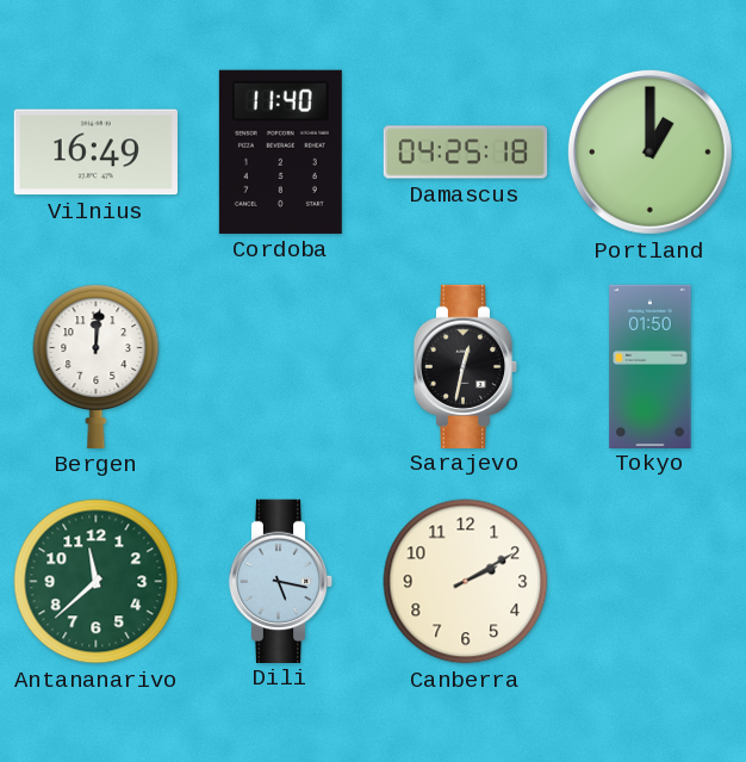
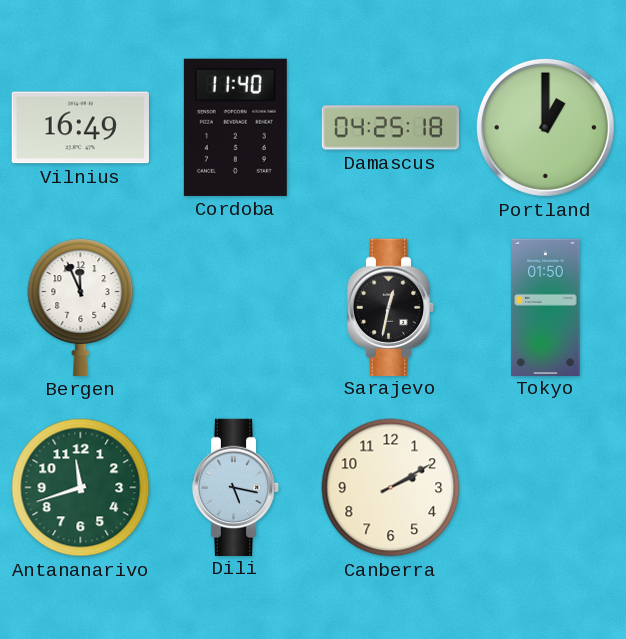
Bergen: 12:01 -> 11:56 (81, 307)
Antananarivo: 11:38 -> 11:42 (81, 488)
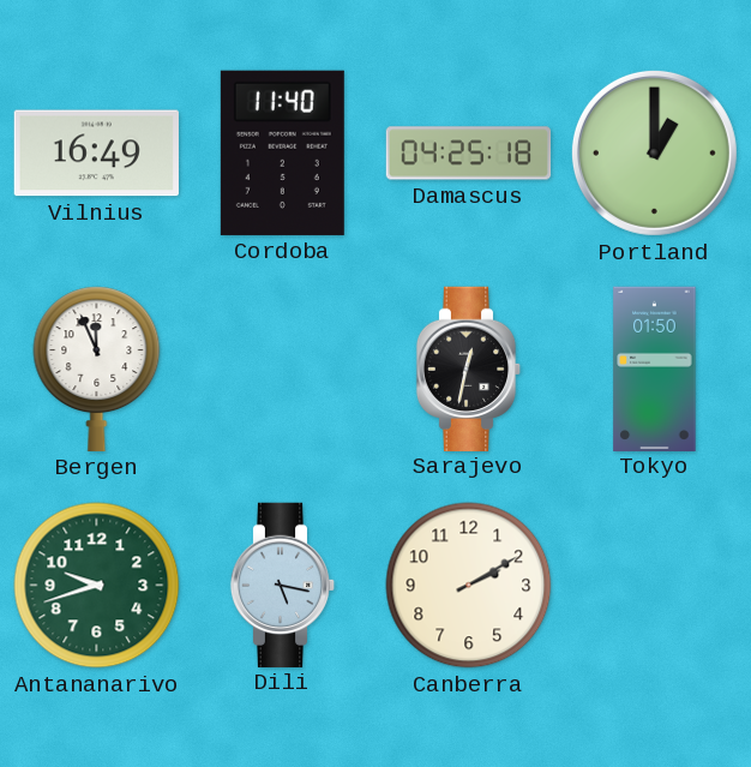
Antananarivo: 11:42 -> 9:42 (97, 586)
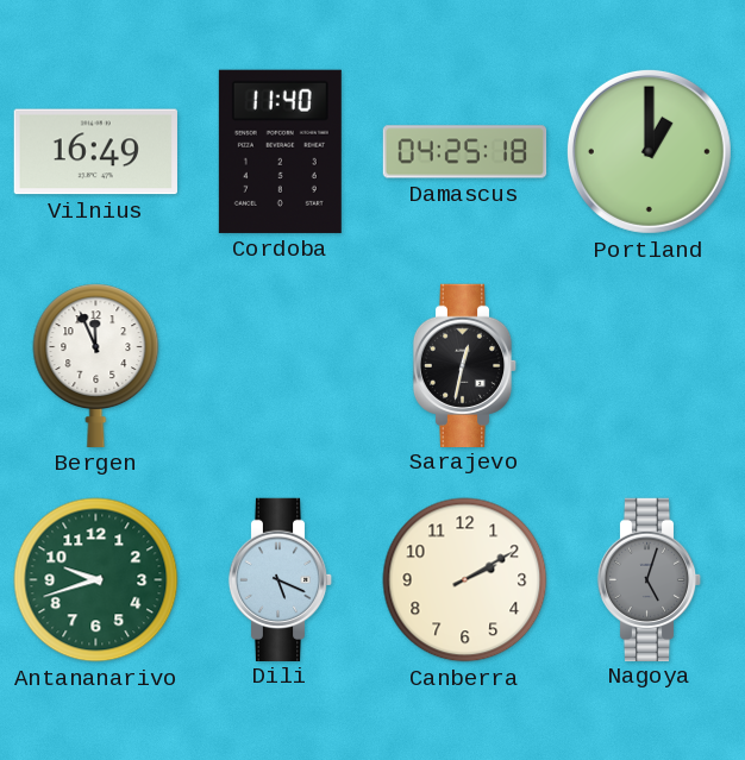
Tokyo: 01:50 -> none (655, 368)
Dili: 5:17 -> 5:19 (281, 579)
Nagoya: none -> 5:03 (650, 579)
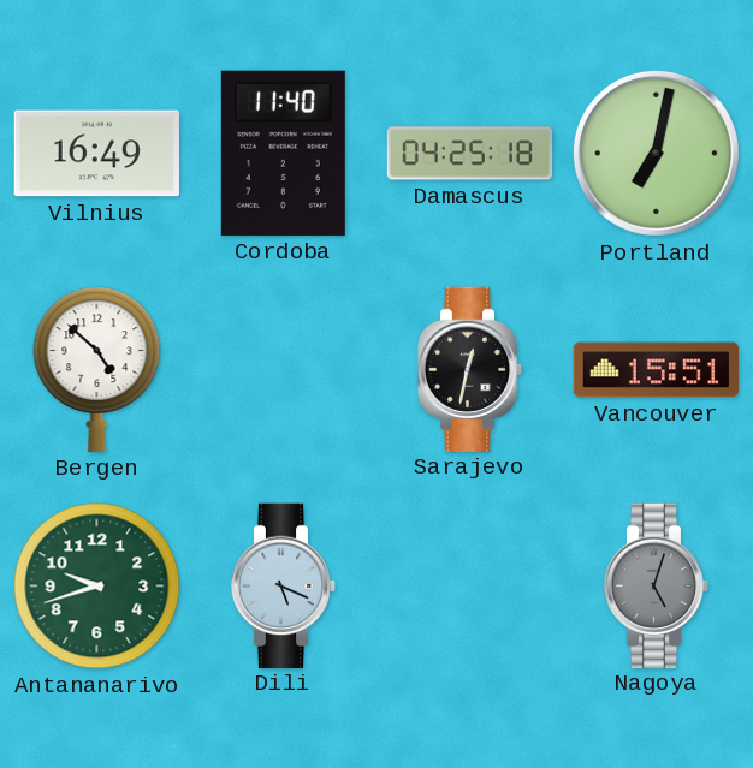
Portland: 1:00 -> 7:02 (656, 153)
Bergen: 11:56 -> 4:52 (97, 369)
Vancouver: none -> 15:51 (656, 370)
Canberra: 2:10 -> none (465, 580)
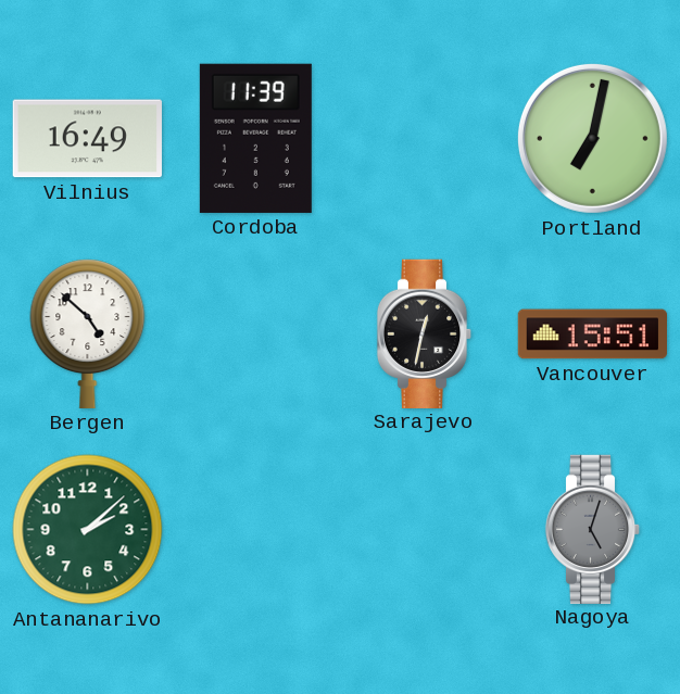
Cordoba: 11:40 -> 11:39 (255, 138)
Damascus: 04:25 -> none (470, 154)
Antananarivo: 9:42 -> 2:08 (88, 530)
Dili: 5:19 -> none (284, 585)
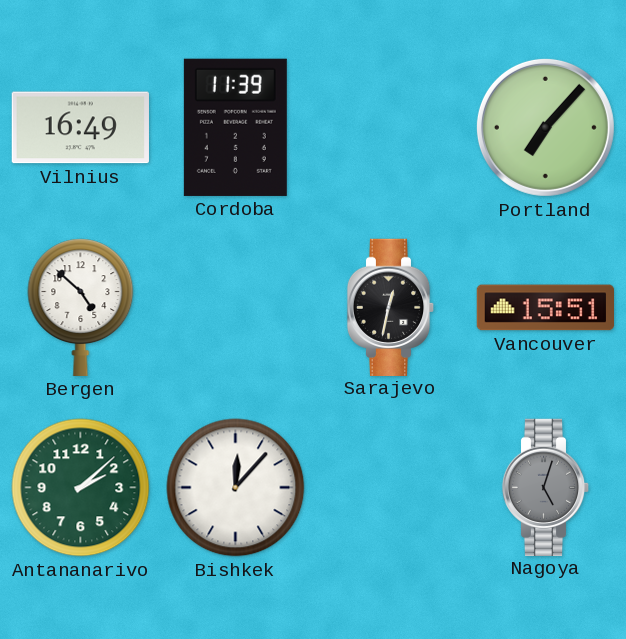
Portland: 7:02 -> 7:07 (545, 127)
Bishkek: none -> 12:07 (236, 488)
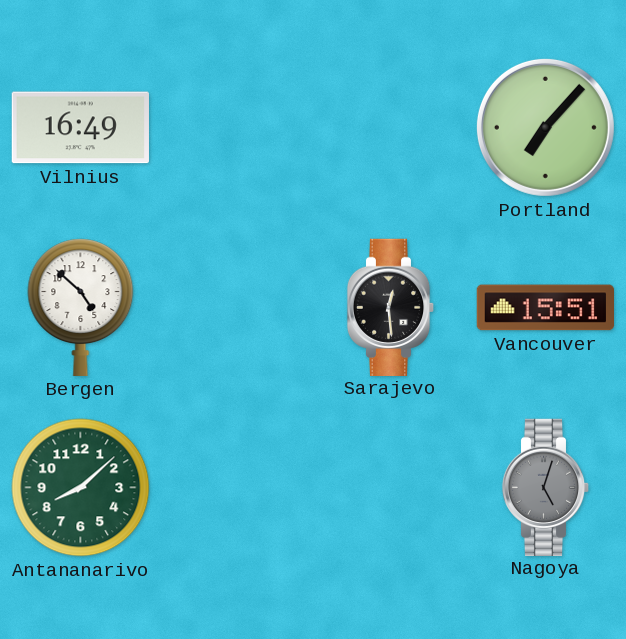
Cordoba: 11:39 -> none (235, 127)
Sarajevo: 12:32 -> 12:29 (391, 307)
Antananarivo: 2:08 -> 8:08 (81, 488)
Bishkek: 12:07 -> none (236, 488)
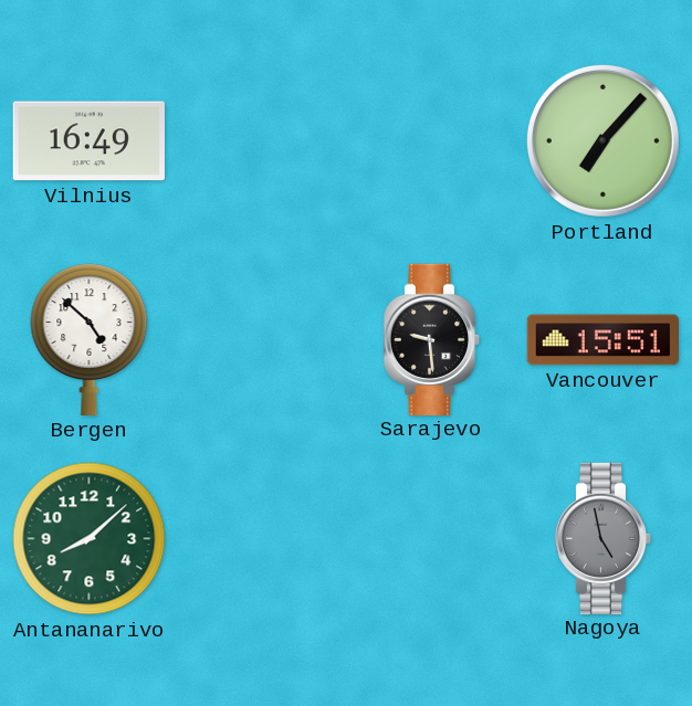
Sarajevo: 12:29 -> 9:29 (432, 339)
Nagoya: 5:03 -> 4:58 (604, 538)
